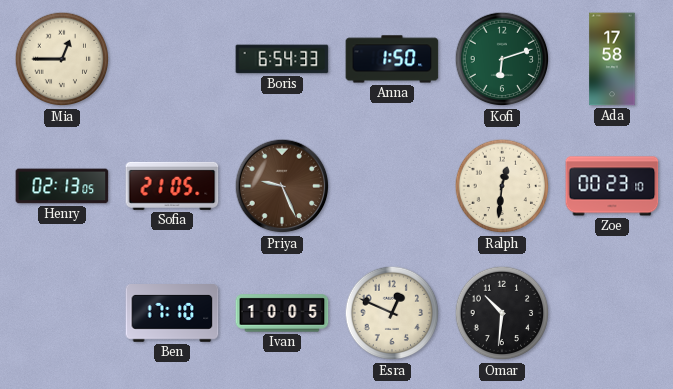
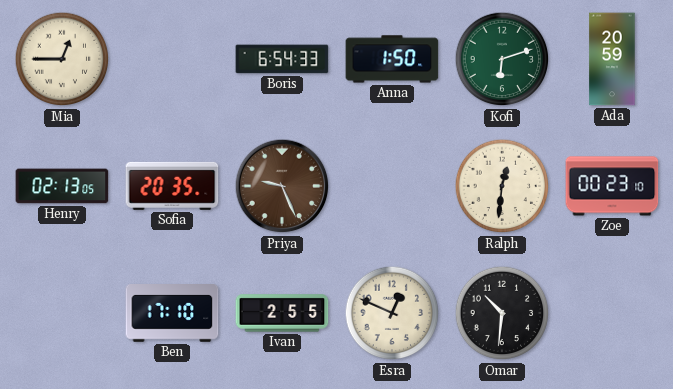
Ada: 17:58 -> 20:59 (612, 59)
Sofia: 21:05 -> 20:35 (172, 186)
Ivan: 10:05 -> 2:55 (282, 313)
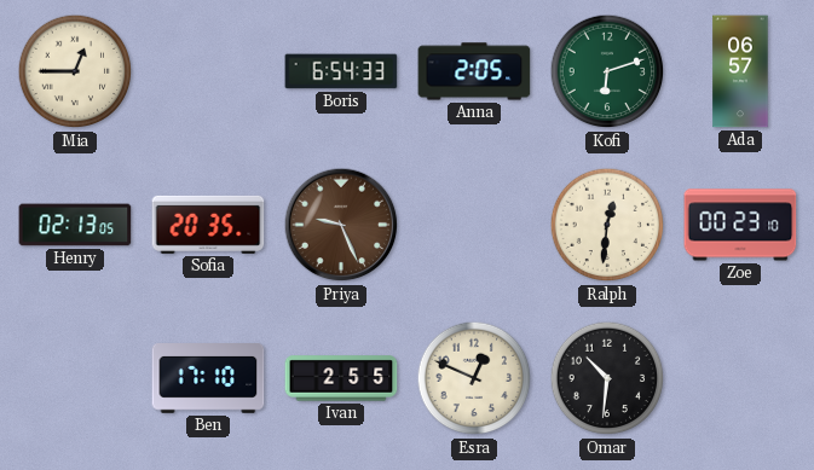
Anna: 1:50 -> 2:05 (474, 71)
Ada: 20:59 -> 06:57 (740, 71)
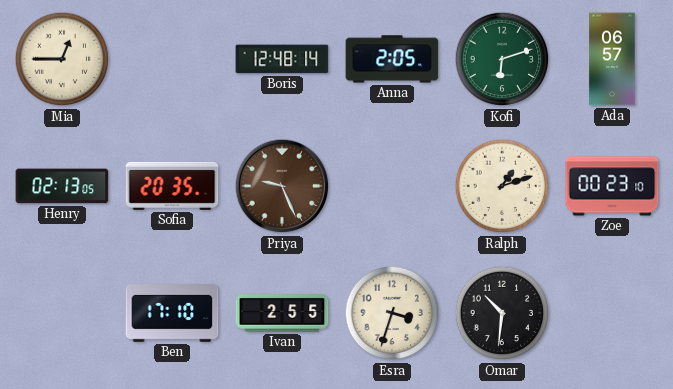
Boris: 6:54 -> 12:48 (282, 59)
Ralph: 12:31 -> 1:12 (502, 186)
Esra: 12:49 -> 3:33 (392, 313)
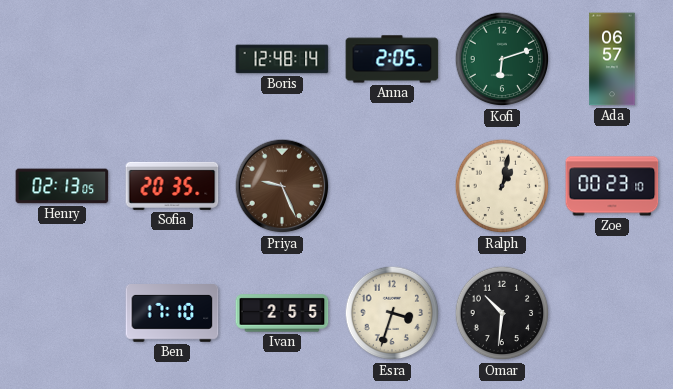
Mia: 12:45 -> none (62, 59)
Ralph: 1:12 -> 1:02 (502, 186)
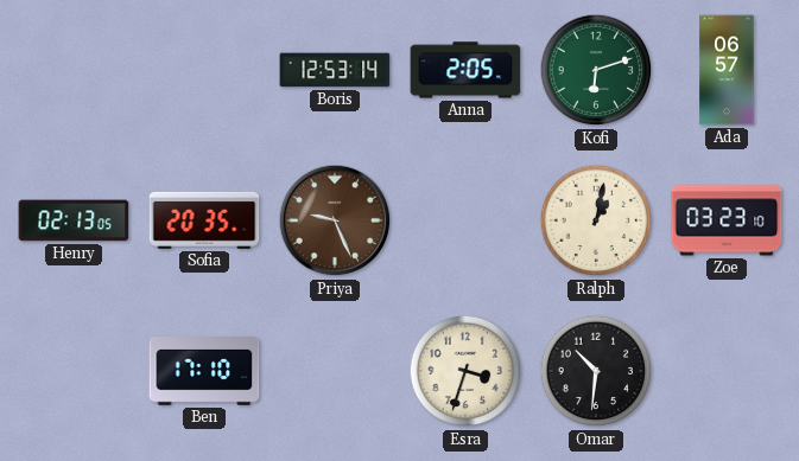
Boris: 12:48 -> 12:53 (335, 70)
Zoe: 00:23 -> 03:23 (727, 220)
Ivan: 2:55 -> none (282, 313)
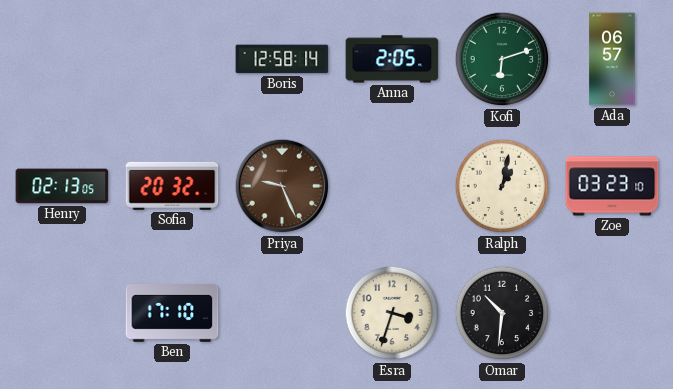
Boris: 12:53 -> 12:58 (282, 59)
Sofia: 20:35 -> 20:32 (172, 186)
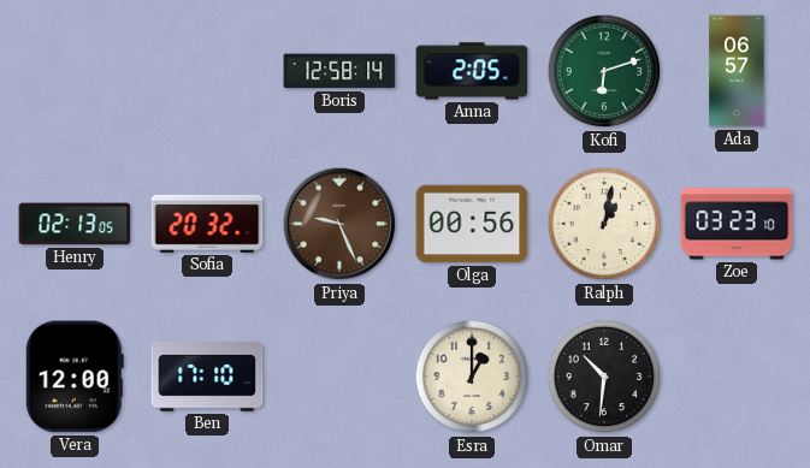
Olga: none -> 00:56 (472, 224)
Vera: none -> 12:00 (75, 377)
Esra: 3:33 -> 1:00 (472, 377)
